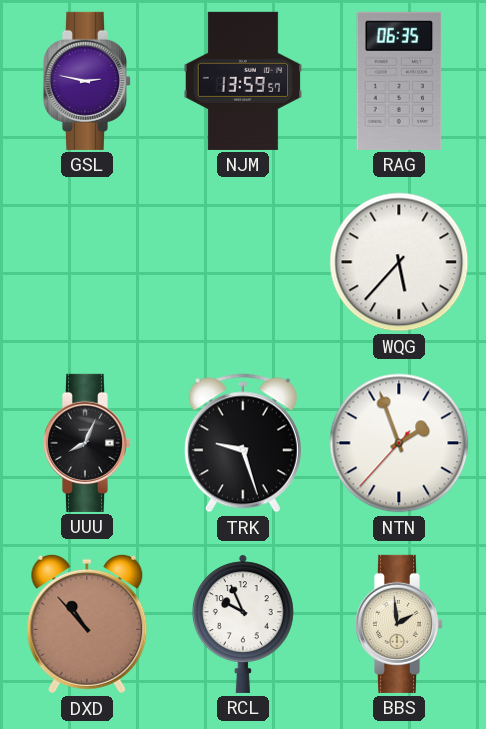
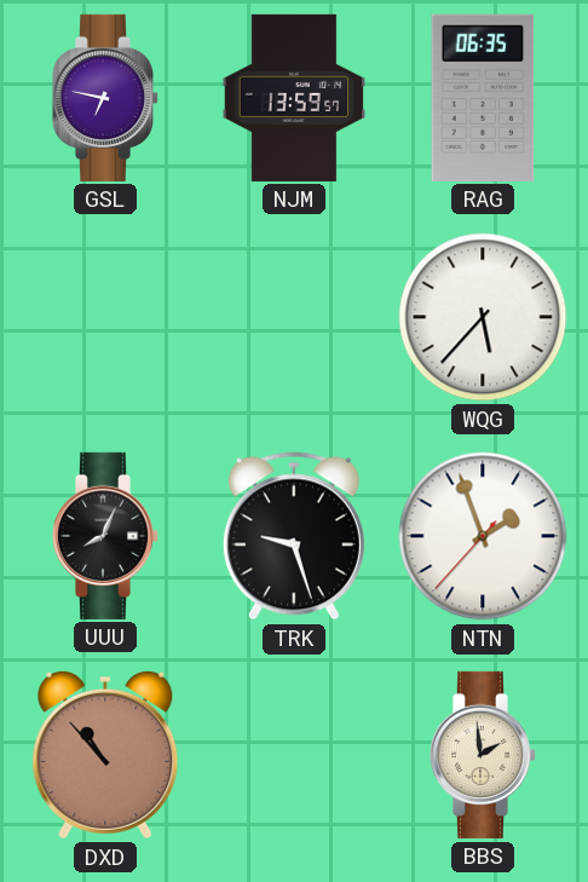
GSL: 2:47 -> 6:47 (105, 98)
RCL: 9:56 -> none (243, 624)
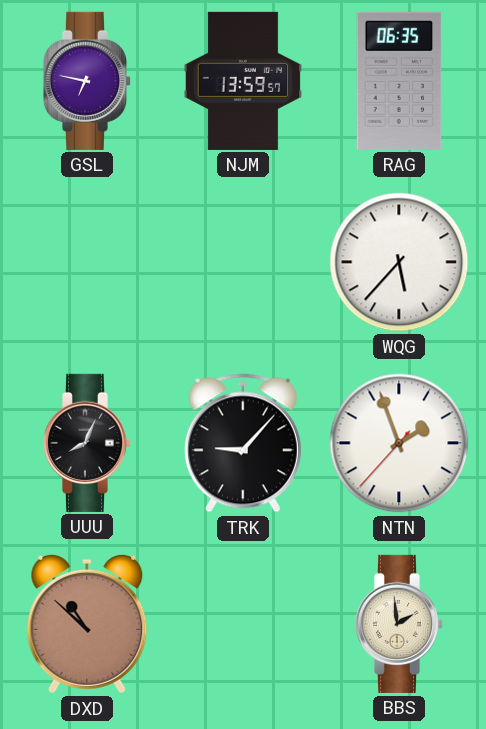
TRK: 9:27 -> 9:07 (243, 443)
DXD: 10:53 -> 10:52 (87, 624)
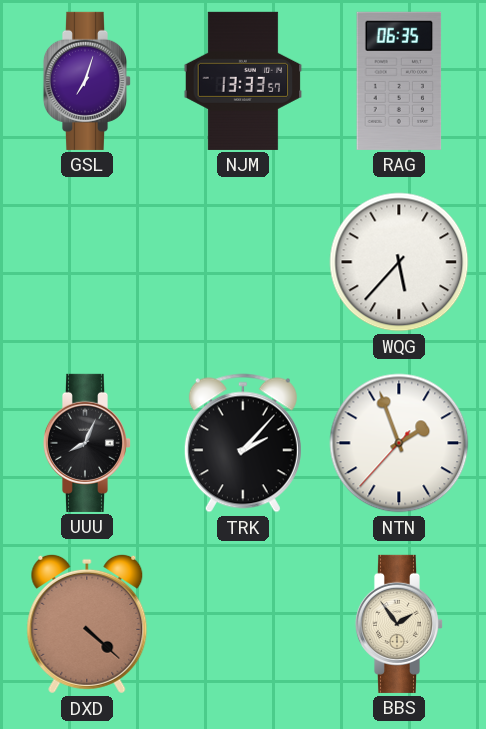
GSL: 6:47 -> 7:03 (87, 81)
NJM: 13:59 -> 13:33 (243, 81)
TRK: 9:07 -> 2:07 (243, 443)
DXD: 10:52 -> 4:22 (87, 624)
BBS: 1:59 -> 1:54 (399, 624)
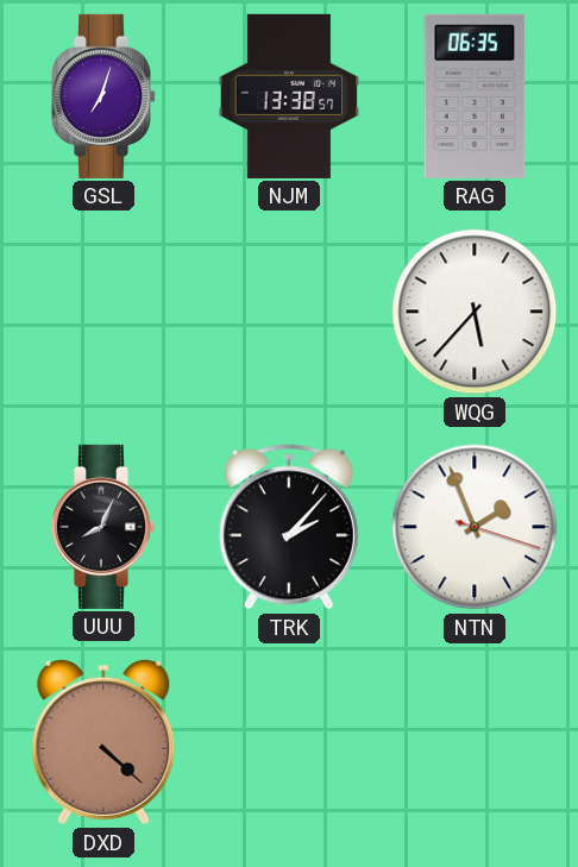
NJM: 13:33 -> 13:38 (289, 96)
NTN: 1:56:37 -> 1:56:18 (475, 527)
BBS: 1:54 -> none (399, 624)
